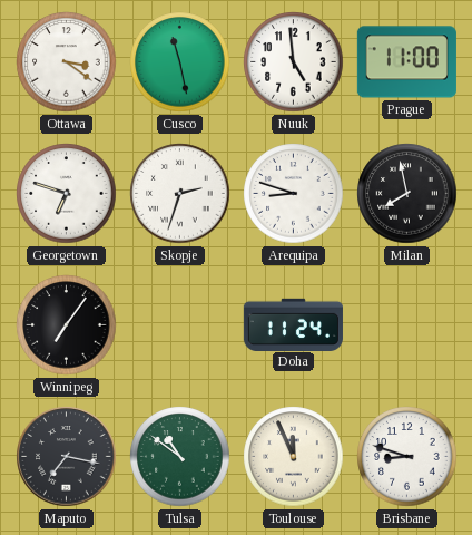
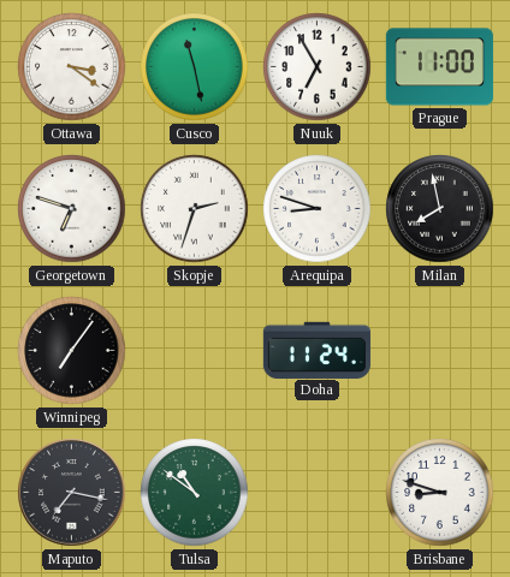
Nuuk: 4:59 -> 6:55 (318, 67)
Toulouse: 11:56 -> none (294, 457)
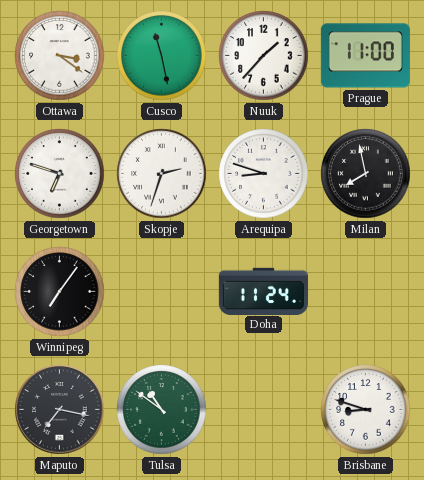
Nuuk: 6:55 -> 1:37 (264, 56)
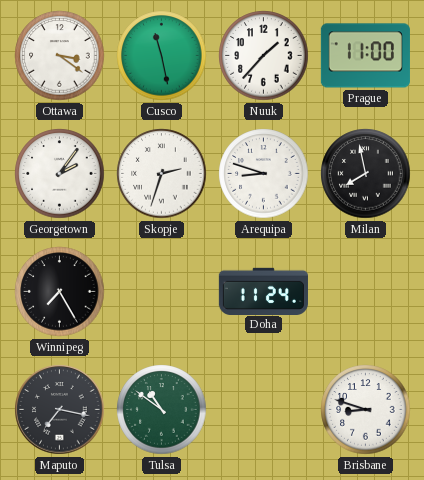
Georgetown: 6:48 -> 2:06 (60, 174)
Winnipeg: 7:06 -> 7:25 (60, 292)
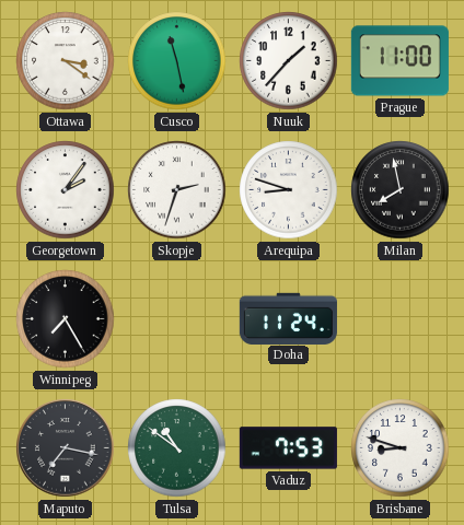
Vaduz: none -> 7:53 (288, 448)
